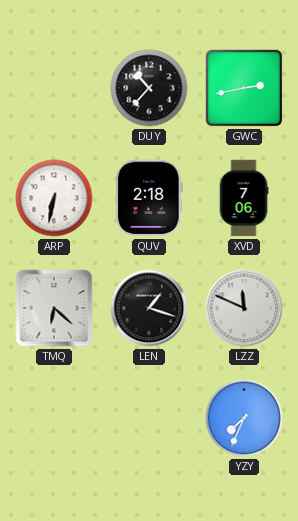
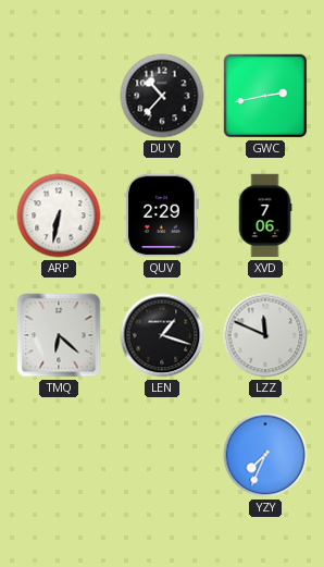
QUV: 2:18 -> 2:29 (162, 215)
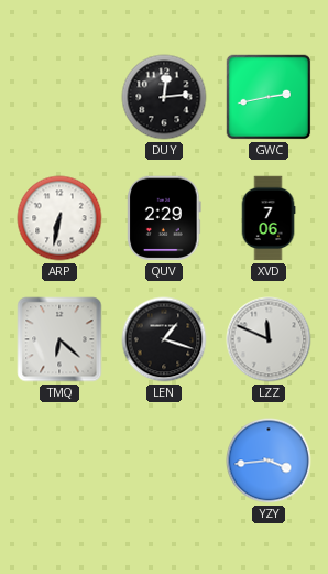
DUY: 10:37 -> 12:14 (164, 97)
YZY: 7:34 -> 3:44 (269, 461)
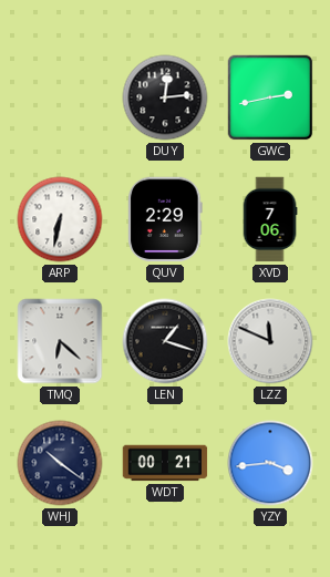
WHJ: none -> 10:21 (60, 463)
WDT: none -> 00:21 (165, 463)
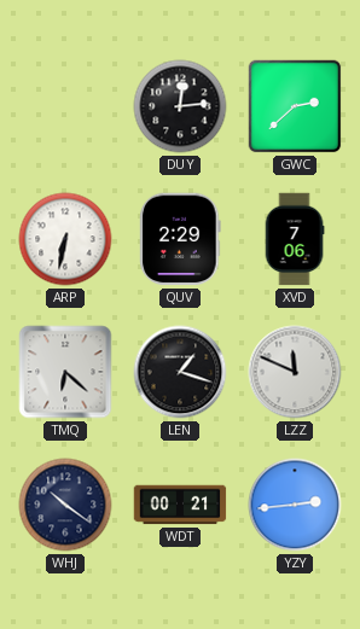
GWC: 2:43 -> 2:38 (295, 106)
YZY: 3:44 -> 2:44 (295, 505)
